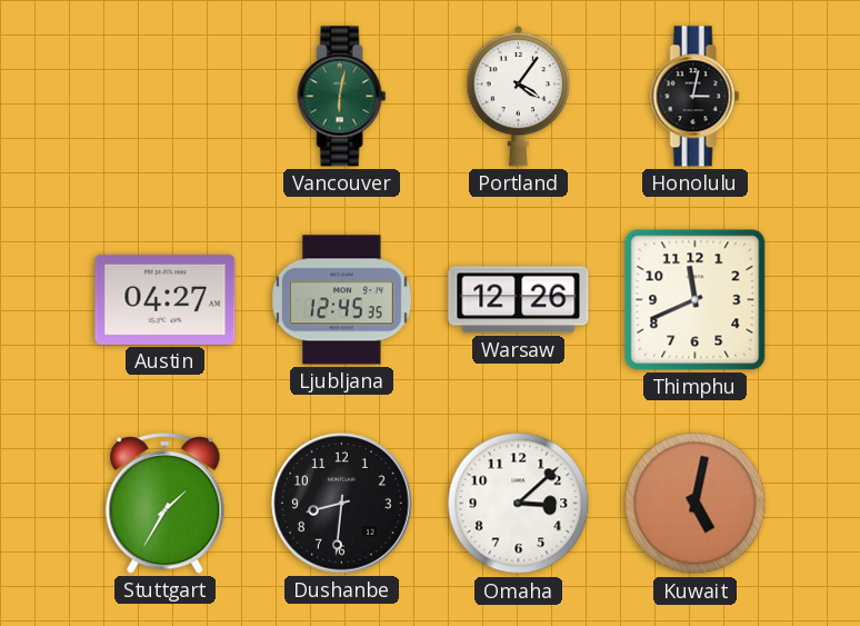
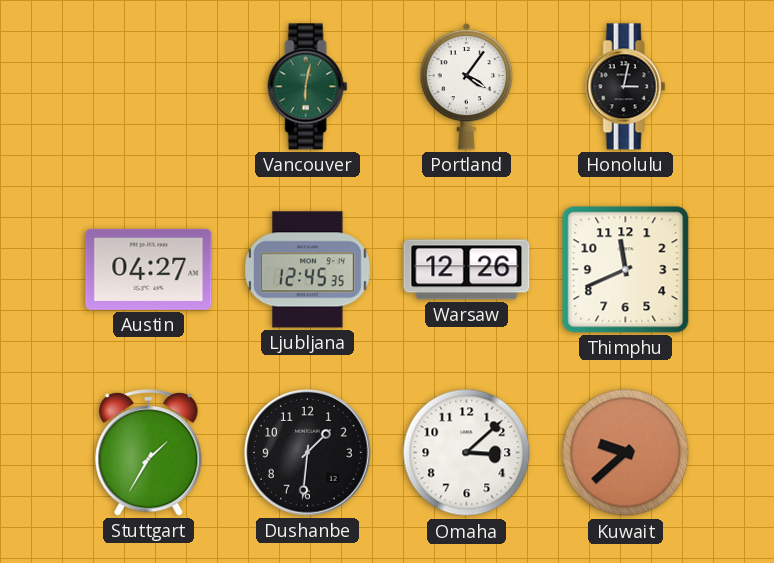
Dushanbe: 8:31 -> 1:31 (308, 453)
Kuwait: 5:02 -> 9:38 (626, 453)
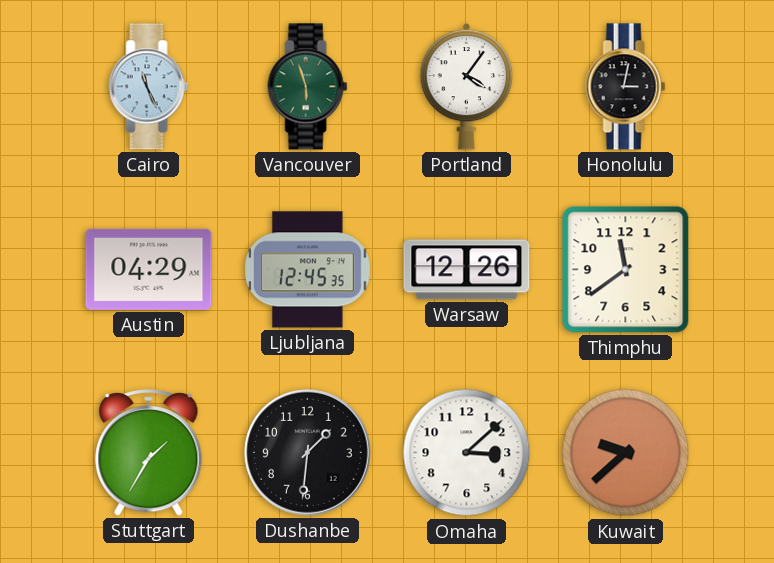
Cairo: none -> 11:26 (149, 87)
Vancouver: 6:02 -> 5:57 (308, 87)
Austin: 04:27 -> 04:29 (149, 269)
Thimphu: 11:41 -> 11:39 (626, 270)
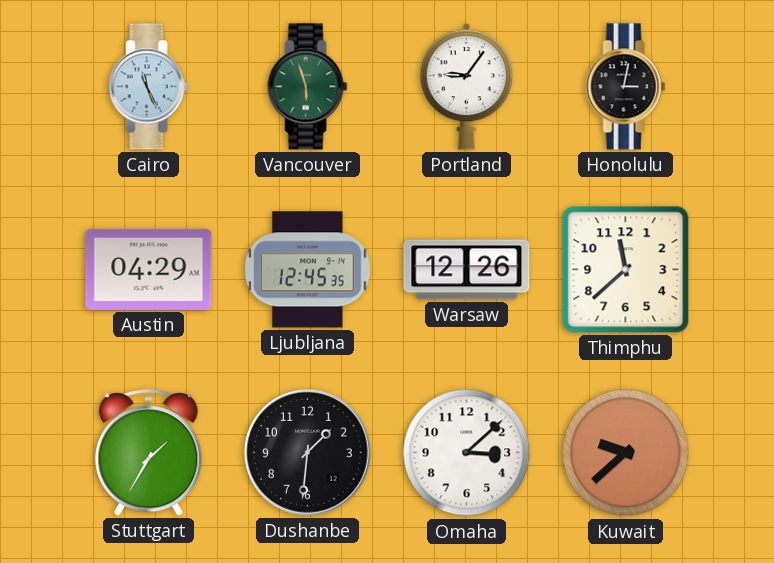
Portland: 4:06 -> 9:06 (467, 86)
Thimphu: 11:39 -> 11:38 (626, 270)
